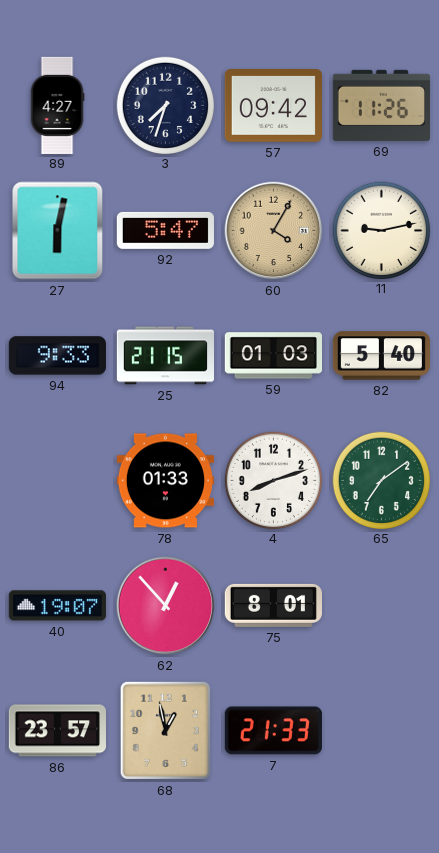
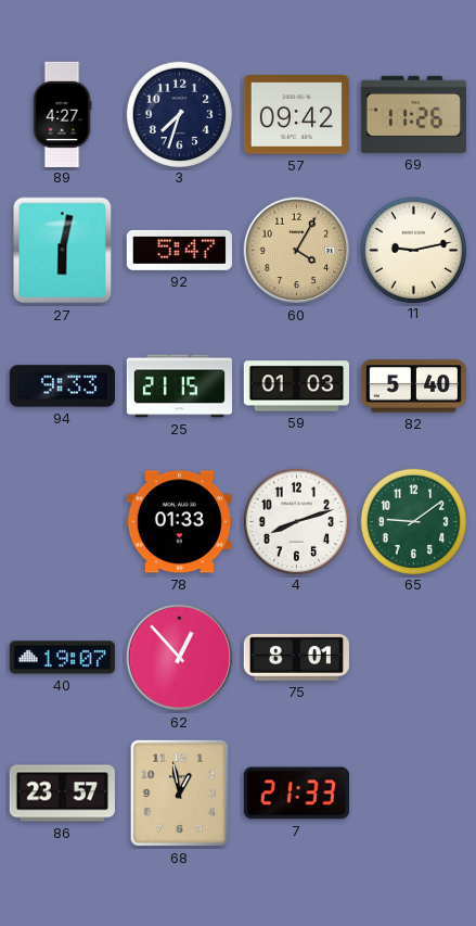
65: 7:09 -> 9:09 (413, 521)
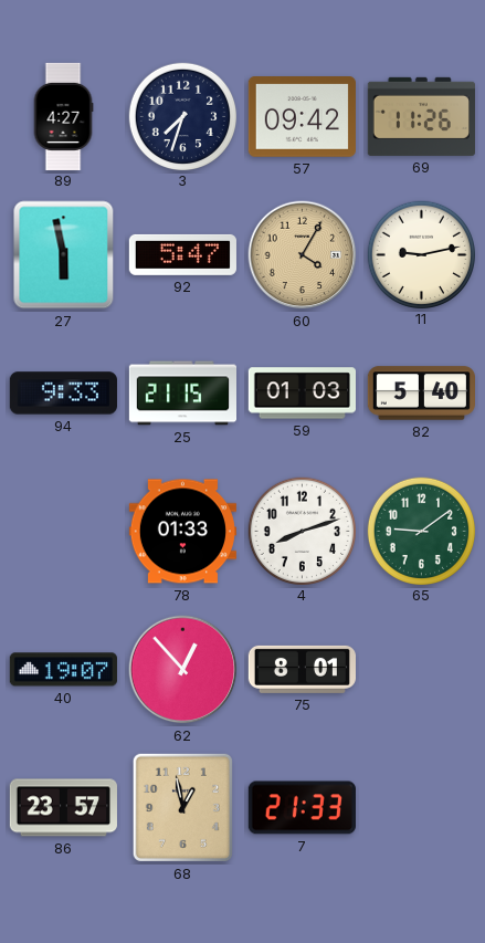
27: 6:02 -> 5:58 (64, 255)
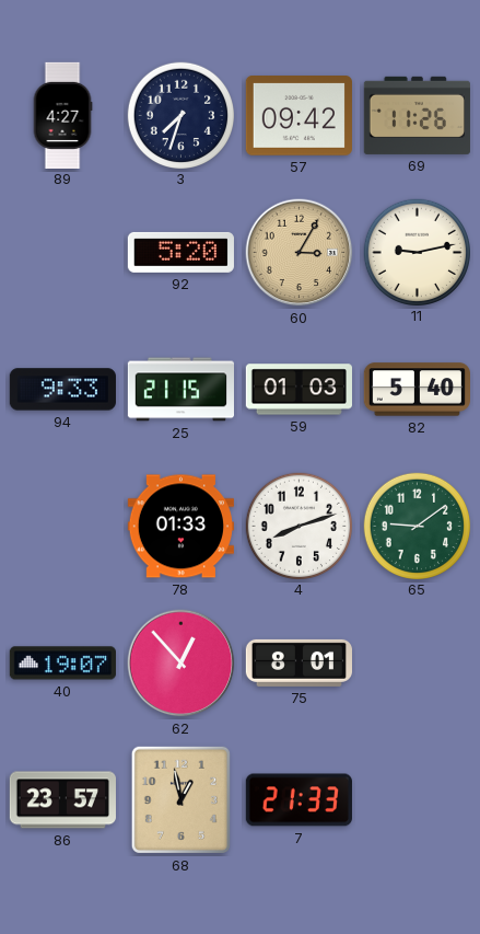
27: 5:58 -> none (64, 255)
92: 5:47 -> 5:20 (180, 252)
60: 4:05 -> 3:05 (300, 253)
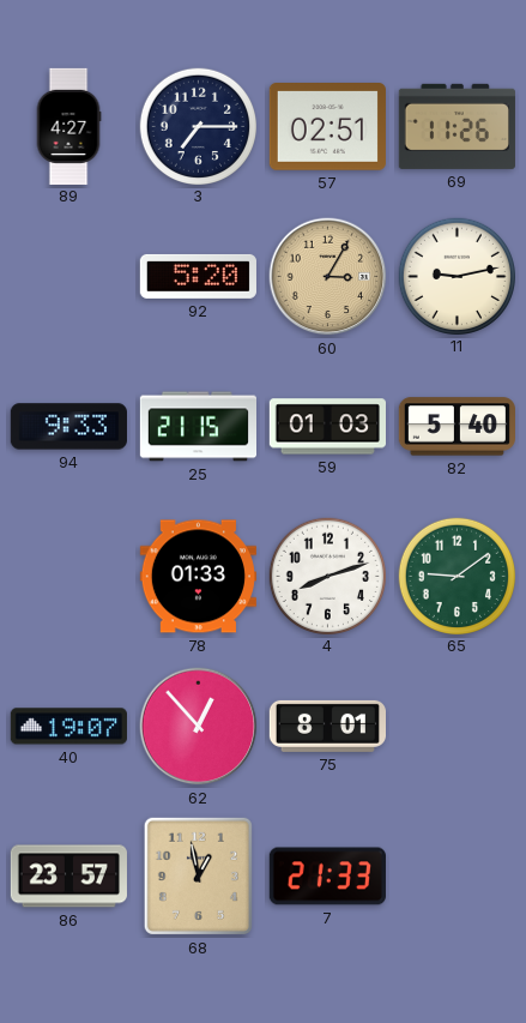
3: 7:33 -> 7:15 (198, 126)
57: 09:42 -> 02:51 (327, 127)
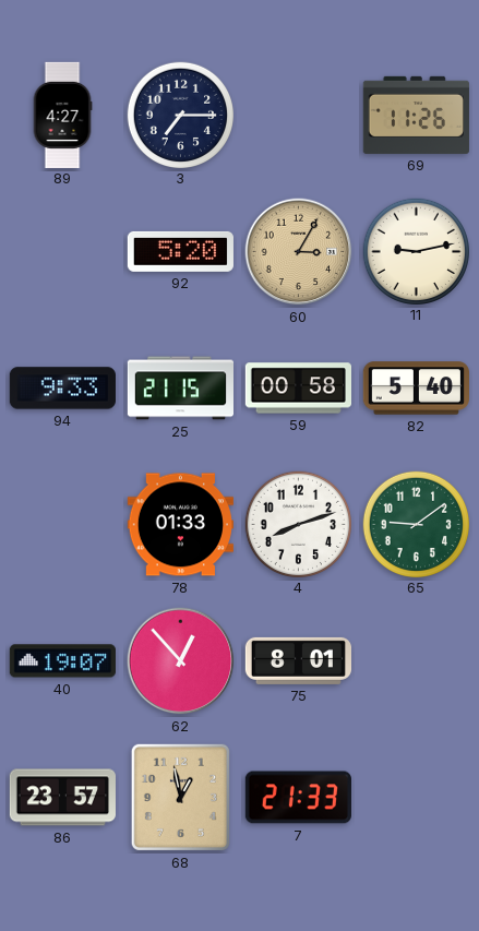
57: 02:51 -> none (327, 127)
59: 01:03 -> 00:58 (298, 389)
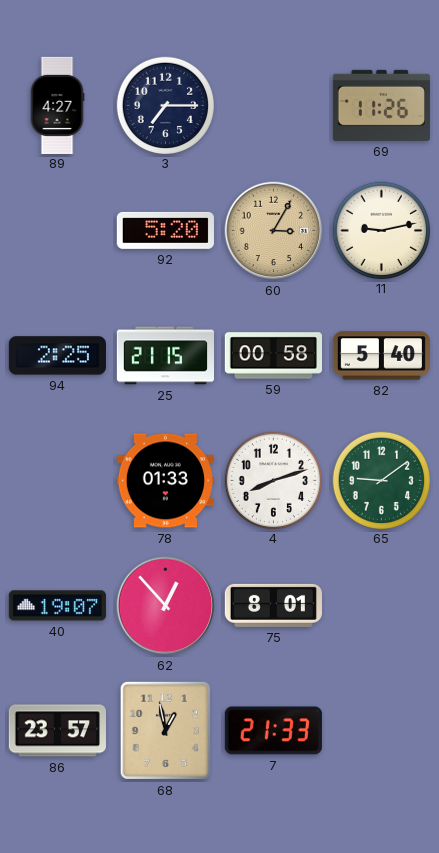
94: 9:33 -> 2:25 (57, 356)
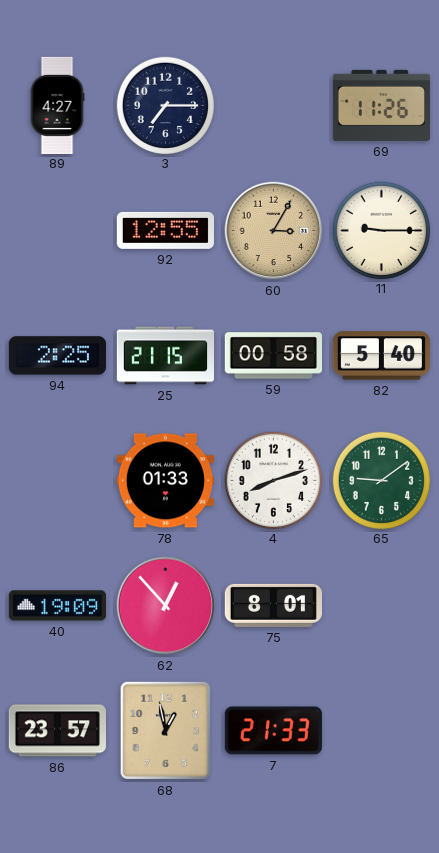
92: 5:20 -> 12:55 (165, 230)
11: 9:13 -> 9:15 (381, 230)
40: 19:07 -> 19:09 (57, 606)
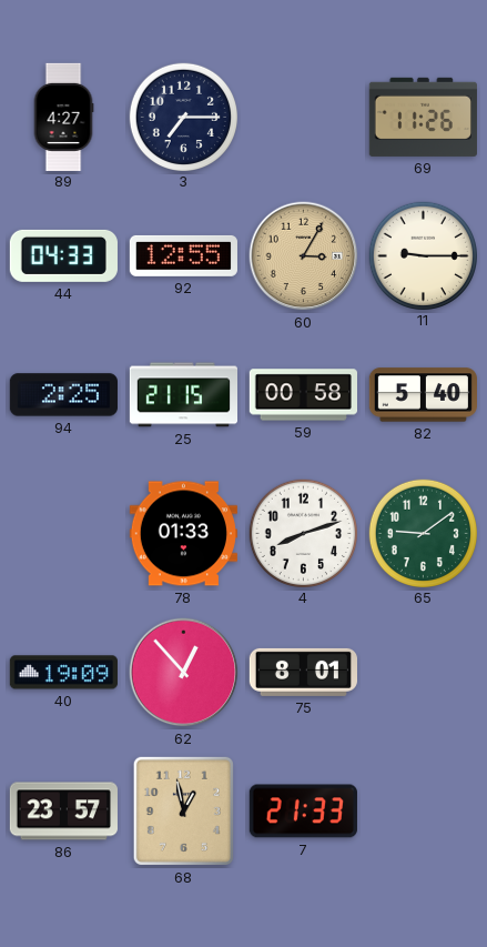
44: none -> 04:33 (63, 255)
